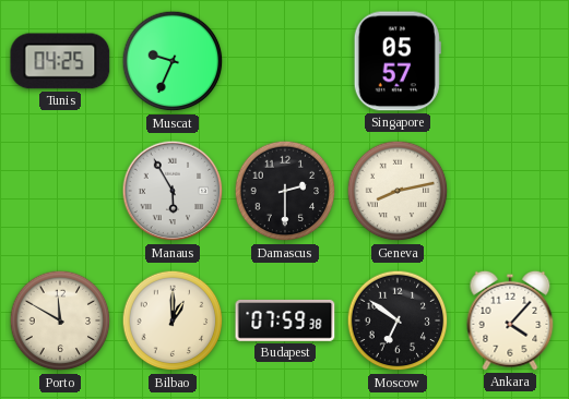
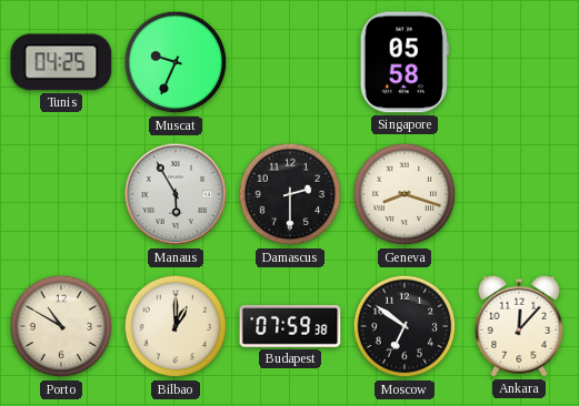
Singapore: 05:57 -> 05:58 (405, 62)
Geneva: 8:13 -> 8:18 (405, 194)
Porto: 11:50 -> 10:50 (61, 326)
Ankara: 4:07 -> 12:07 (519, 326)
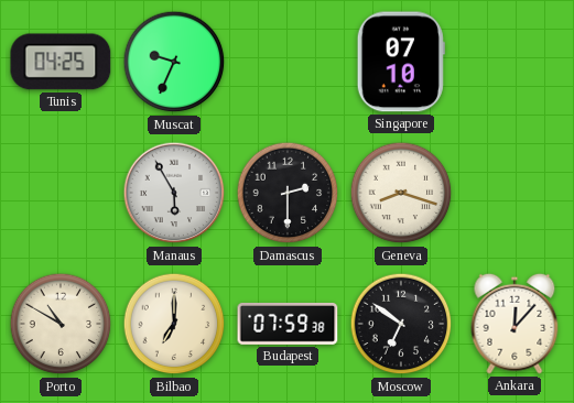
Singapore: 05:58 -> 07:10 (401, 62)
Bilbao: 1:00 -> 7:00 (174, 324)
